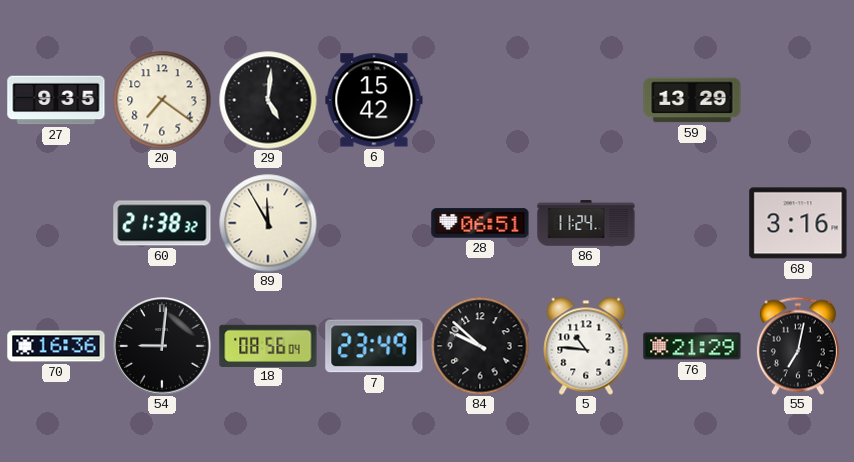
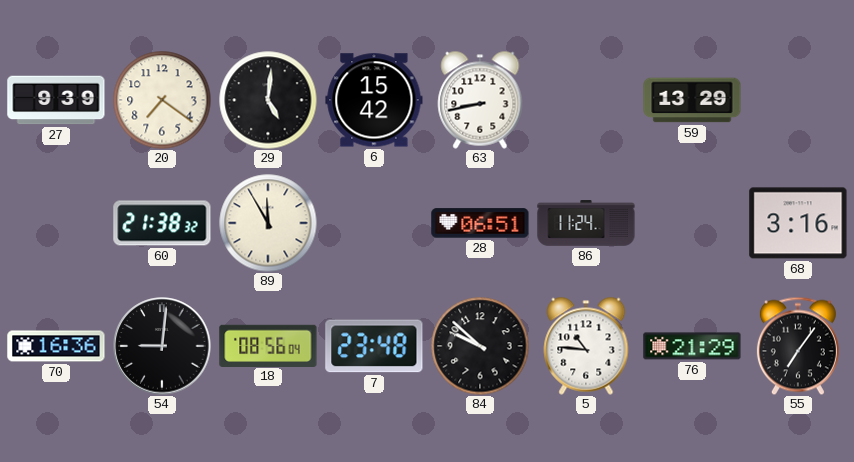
27: 9:35 -> 9:39 (56, 100)
63: none -> 8:43 (480, 100)
7: 23:49 -> 23:48 (374, 346)
55: 7:02 -> 7:06 (798, 346)
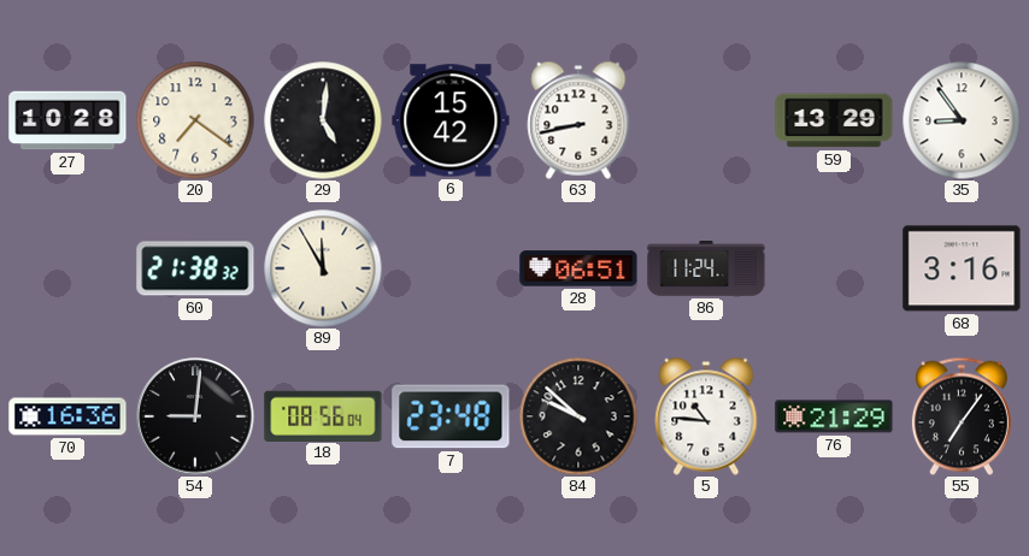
27: 9:39 -> 10:28 (67, 120)
35: none -> 8:54 (962, 120)
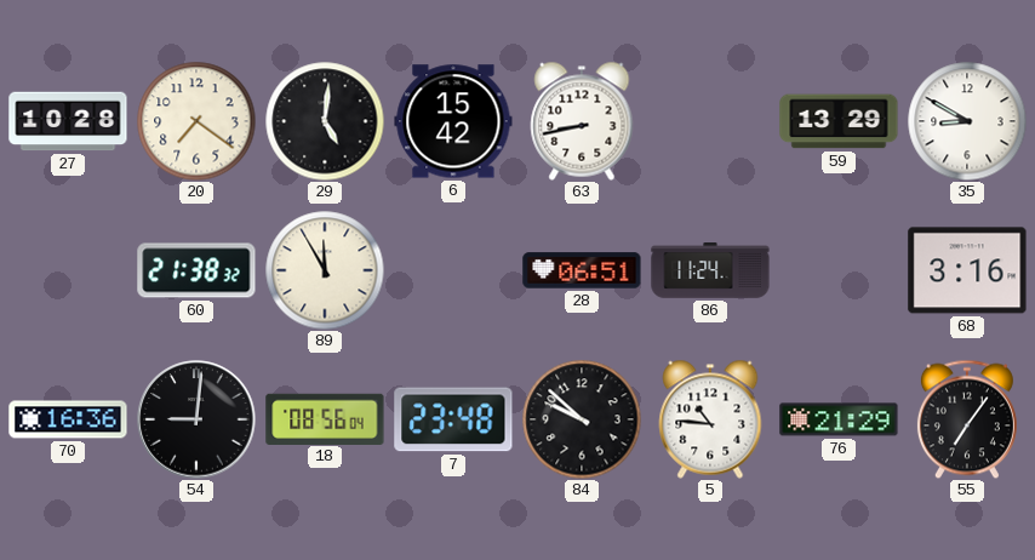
35: 8:54 -> 8:50 (967, 121)
